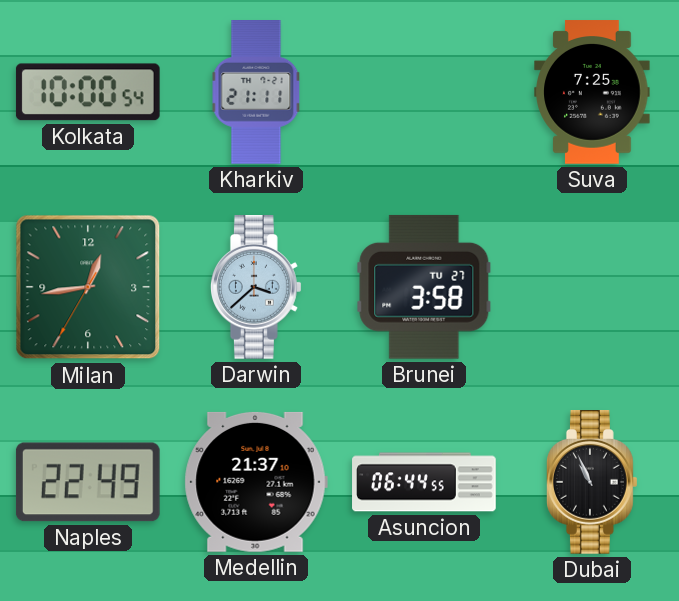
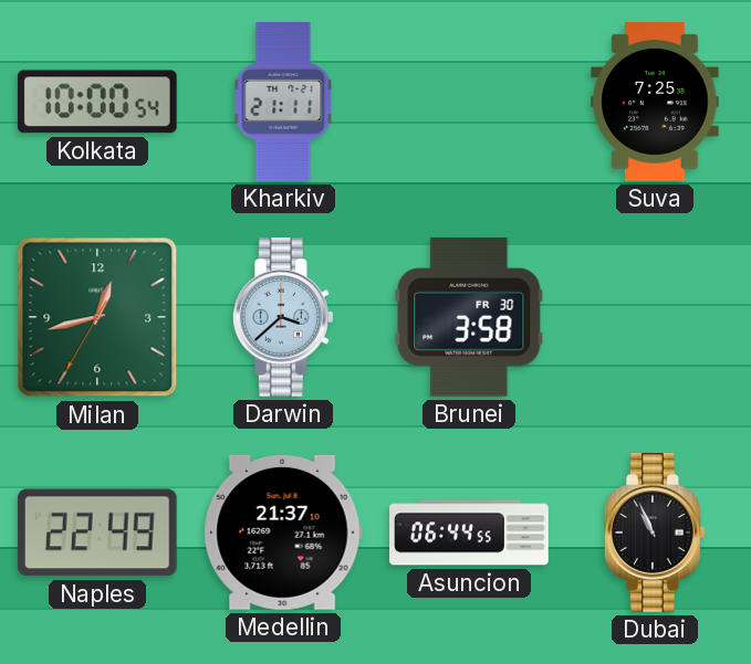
Milan: 12:43 -> 12:42 (97, 317)
Brunei date: TU 27 -> FR 30 (469, 317)
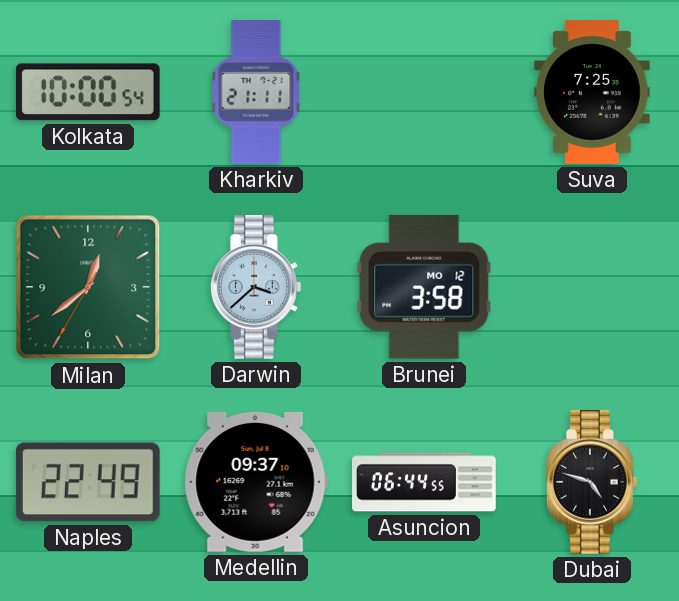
Milan: 12:42 -> 12:38 (88, 287)
Brunei date: FR 30 -> MO 12 (424, 287)
Medellin: 21:37 -> 09:37 (256, 482)
Dubai: 10:56 -> 4:48 (593, 483)
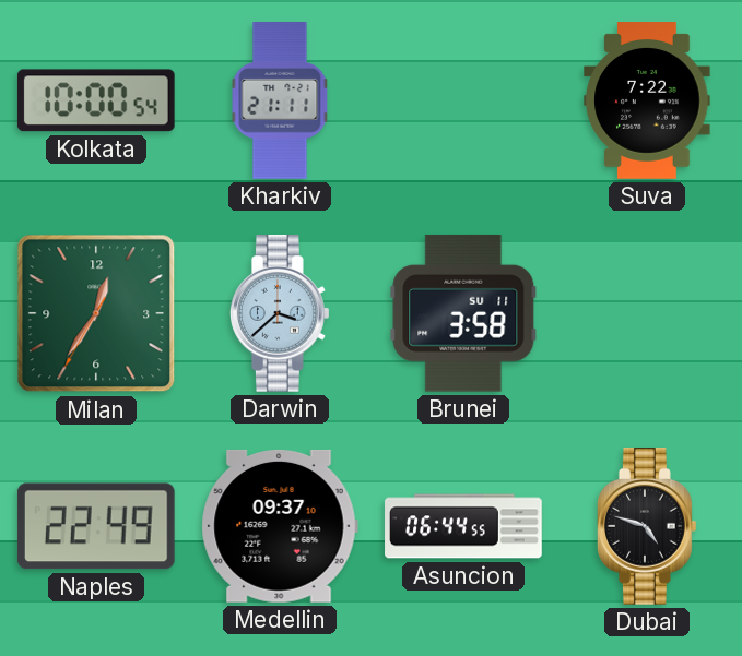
Suva: 7:25 -> 7:22 (647, 100)
Milan: 12:38 -> 12:35 (96, 313)
Brunei date: MO 12 -> SU 11 (463, 313)
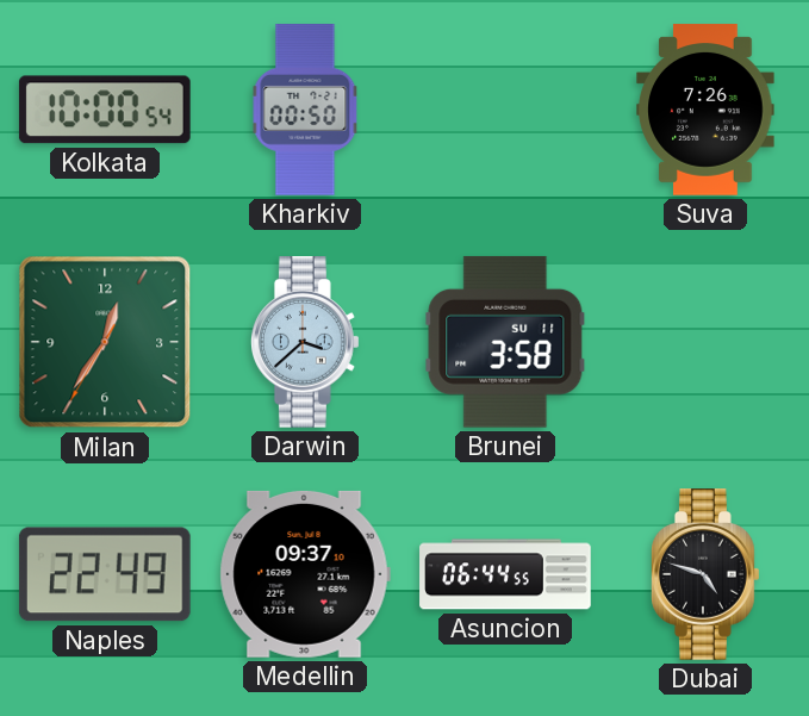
Kharkiv: 21:11 -> 00:50 (305, 111)
Suva: 7:22 -> 7:26 (705, 110)
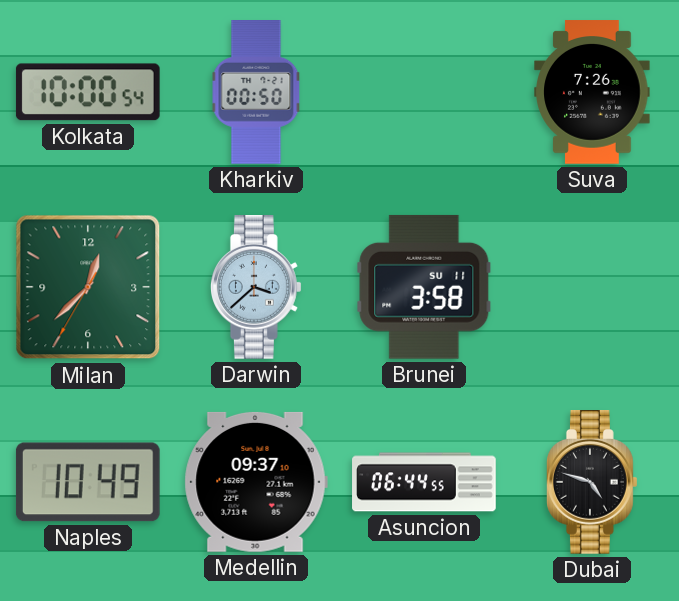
Milan: 12:35 -> 12:37 (88, 287)
Naples: 22:49 -> 10:49 (88, 482)
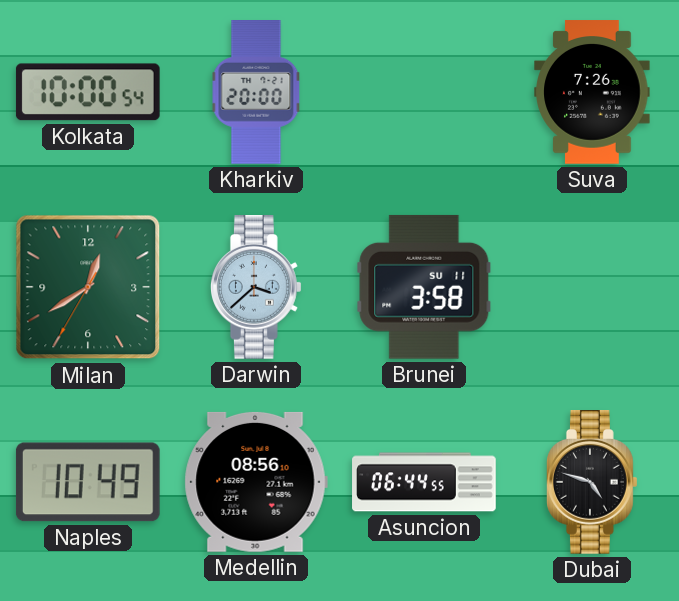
Kharkiv: 00:50 -> 20:00 (256, 93)
Milan: 12:37 -> 12:39 (88, 287)
Medellin: 09:37 -> 08:56 (256, 482)
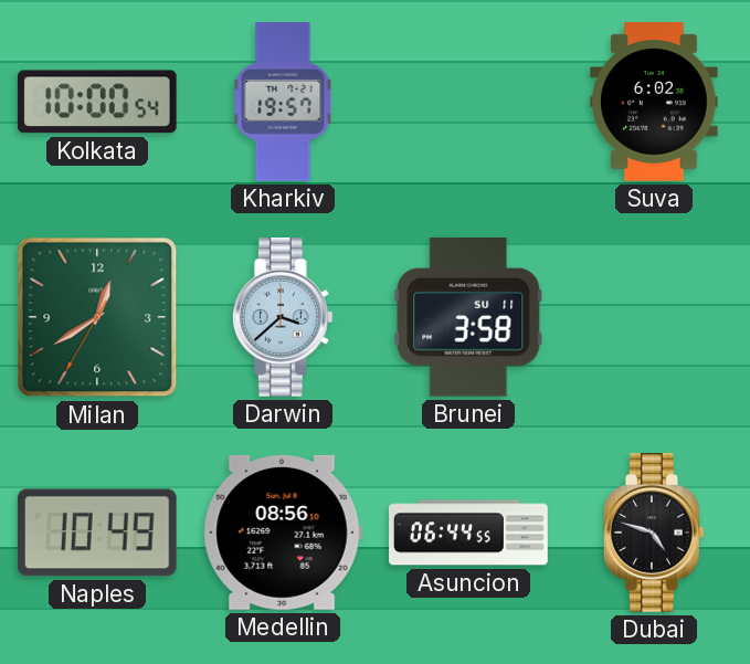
Kharkiv: 20:00 -> 19:57 (283, 103)
Suva: 7:26 -> 6:02 (654, 102)
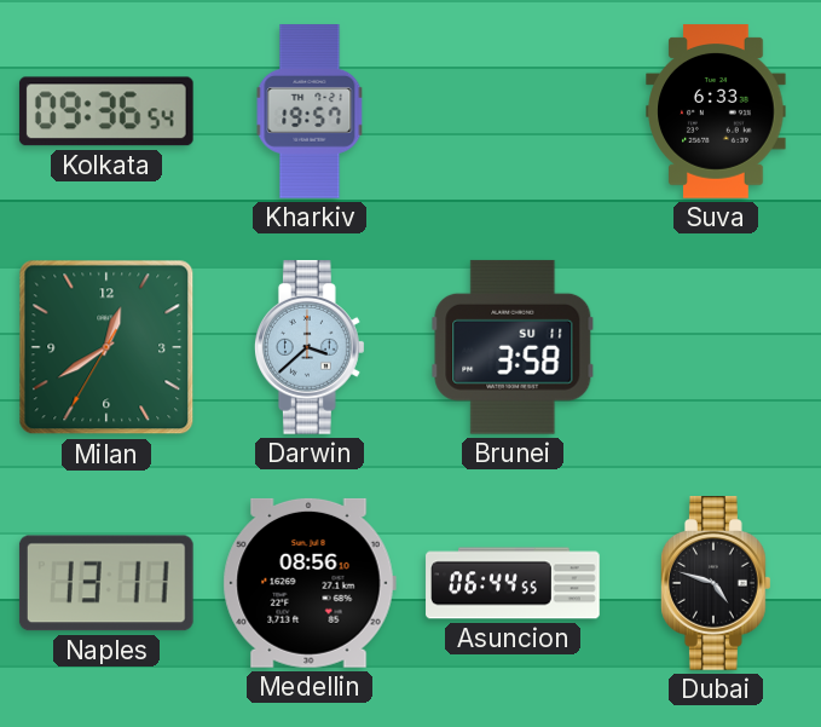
Kolkata: 10:00 -> 09:36 (106, 111)
Suva: 6:02 -> 6:33 (716, 111)
Naples: 10:49 -> 13:11 (106, 583)
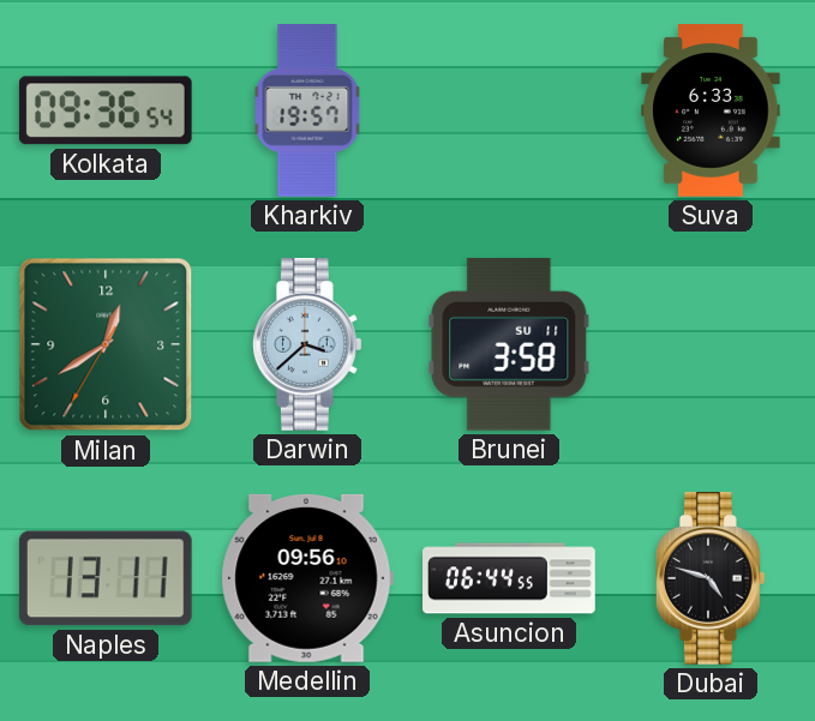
Medellin: 08:56 -> 09:56 (307, 578)
